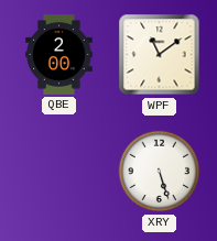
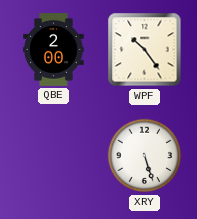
WPF: 11:09 -> 10:24 (145, 50)
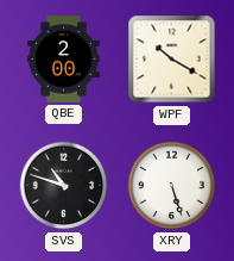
WPF: 10:24 -> 10:20 (172, 60)
SVS: none -> 10:48 (64, 186)
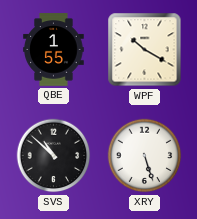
QBE: 2:00 -> 1:55 (54, 50)
SVS: 10:48 -> 10:52 (54, 156)
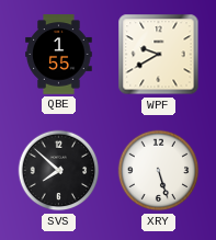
WPF: 10:20 -> 9:40 (159, 55)
SVS: 10:52 -> 7:52 (59, 171)
